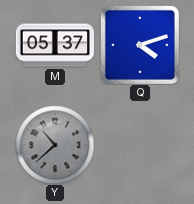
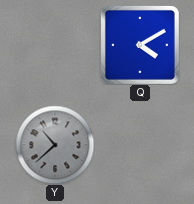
M: 05:37 -> none (55, 45)
Q: 4:12 -> 4:10 (140, 45)
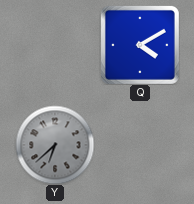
Y: 10:38 -> 6:38 (55, 145)
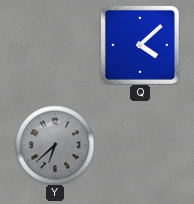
Q: 4:10 -> 4:08 (140, 45)
